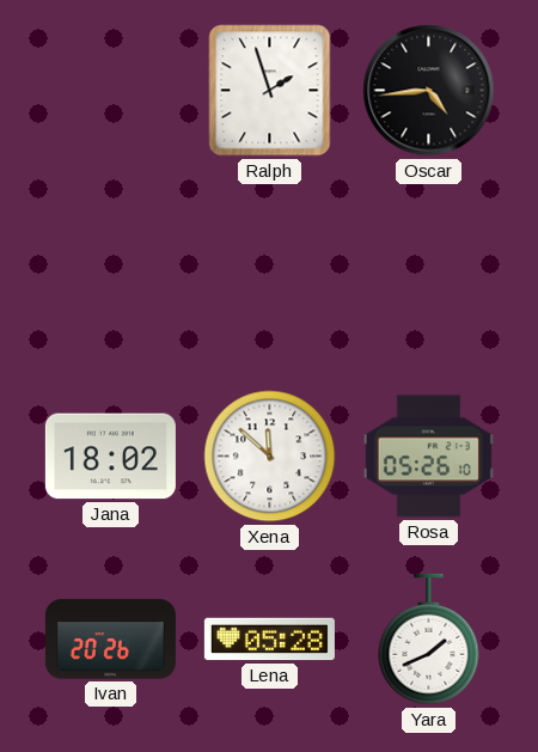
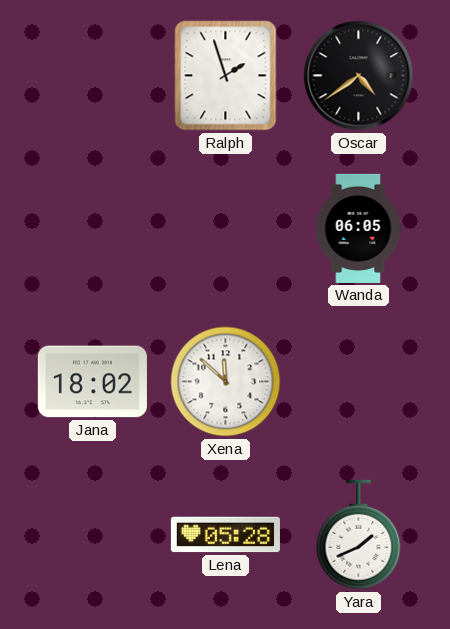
Oscar: 4:44 -> 4:39 (359, 76)
Wanda: none -> 06:05 (358, 228)
Rosa: 05:26 -> none (428, 457)
Ivan: 20:26 -> none (110, 640)
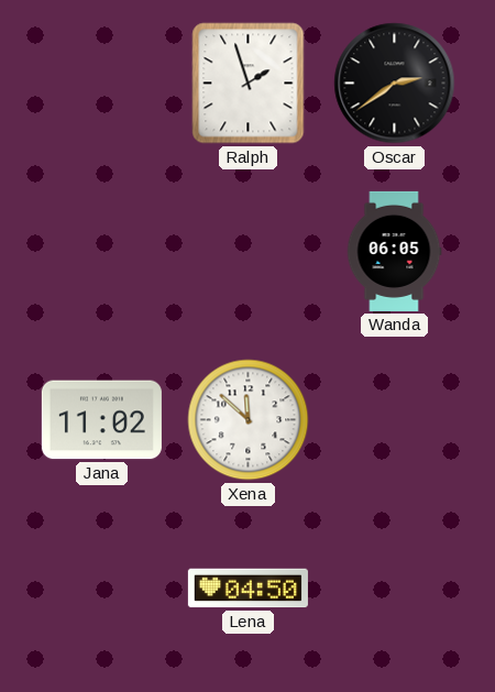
Oscar: 4:39 -> 2:39 (395, 84)
Jana: 18:02 -> 11:02 (101, 420)
Lena: 05:28 -> 04:50 (248, 589)
Yara: 1:41 -> none (359, 535)
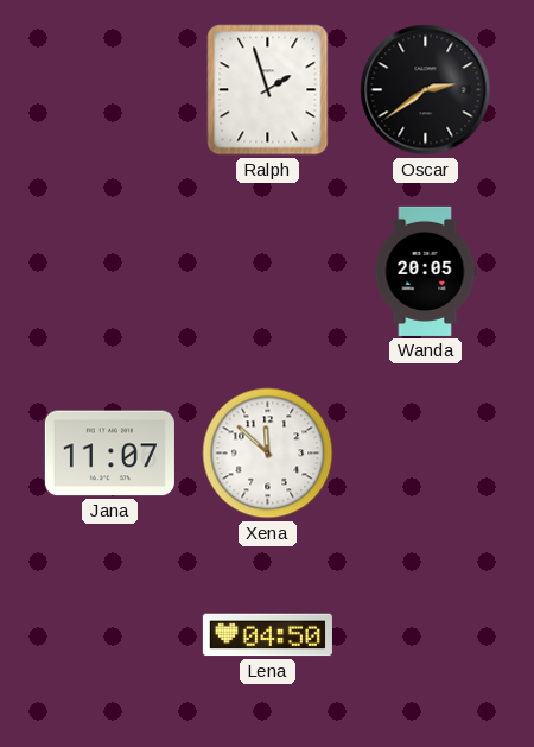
Wanda: 06:05 -> 20:05 (425, 271)
Jana: 11:02 -> 11:07 (109, 454)
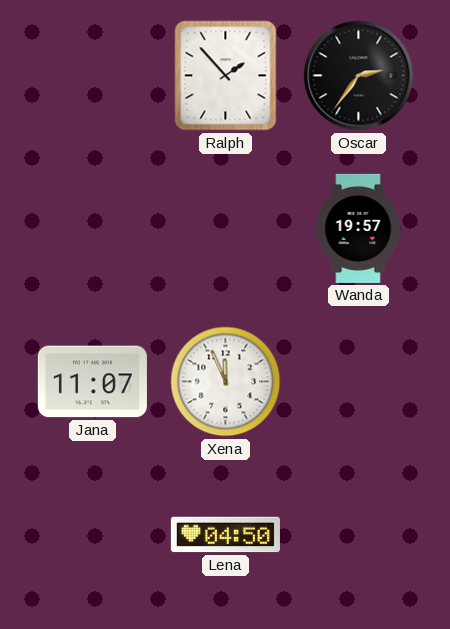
Ralph: 1:57 -> 1:53 (226, 76)
Oscar: 2:39 -> 2:36 (359, 76)
Wanda: 20:05 -> 19:57 (358, 228)
Xena: 11:52 -> 11:56 (226, 382)
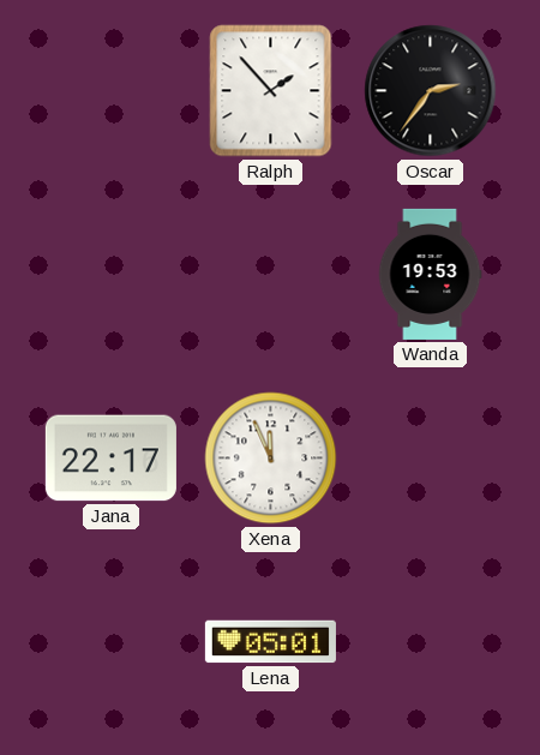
Wanda: 19:57 -> 19:53 (430, 274)
Jana: 11:07 -> 22:17 (110, 459)
Lena: 04:50 -> 05:01 (270, 642)
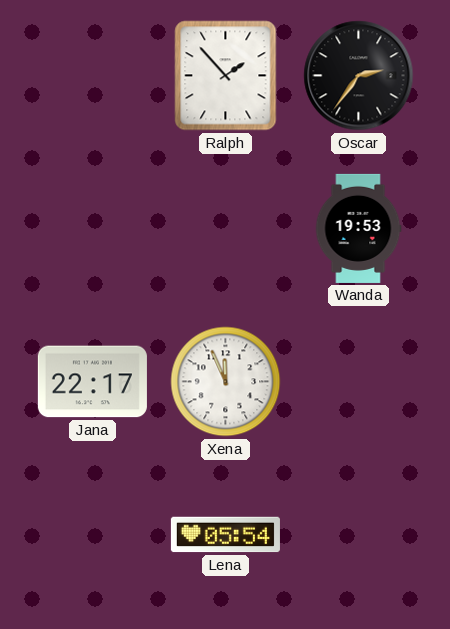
Lena: 05:01 -> 05:54 (225, 535)
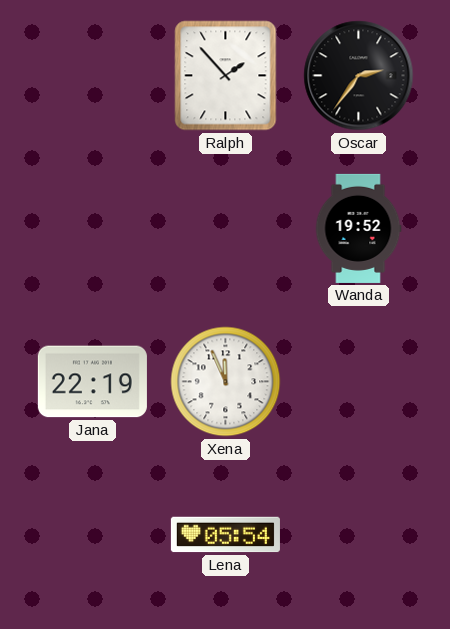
Wanda: 19:53 -> 19:52 (358, 228)
Jana: 22:17 -> 22:19 (92, 382)
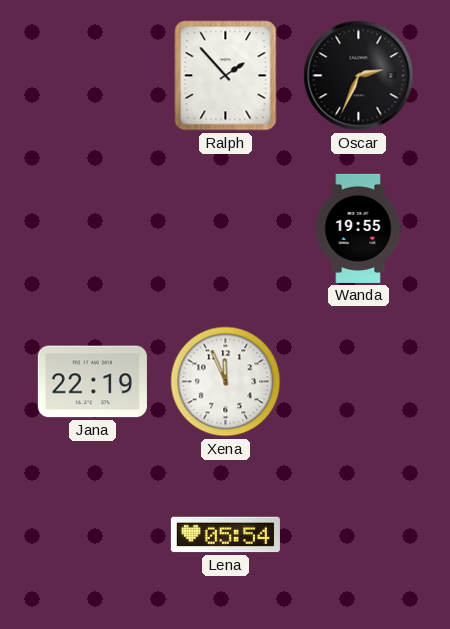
Oscar: 2:36 -> 2:34 (359, 76)
Wanda: 19:52 -> 19:55 (358, 228)
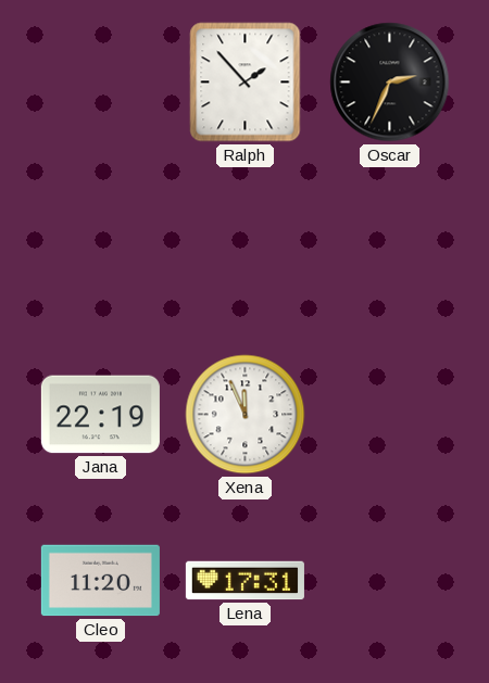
Wanda: 19:55 -> none (358, 228)
Cleo: none -> 11:20 (100, 581)
Lena: 05:54 -> 17:31 (244, 581)
